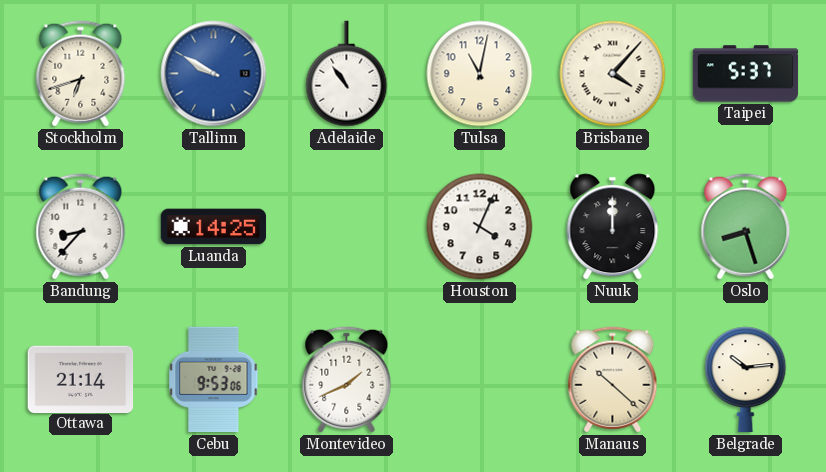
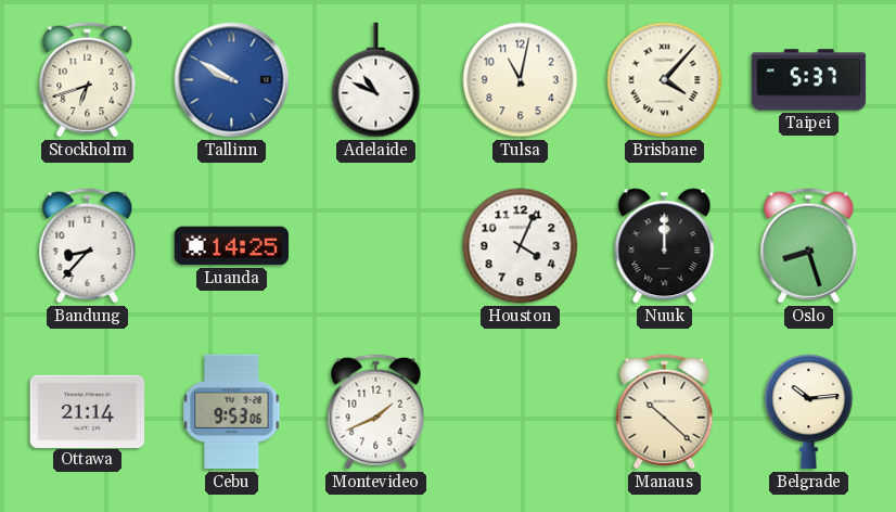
Adelaide: 10:54 -> 10:49 (376, 80)
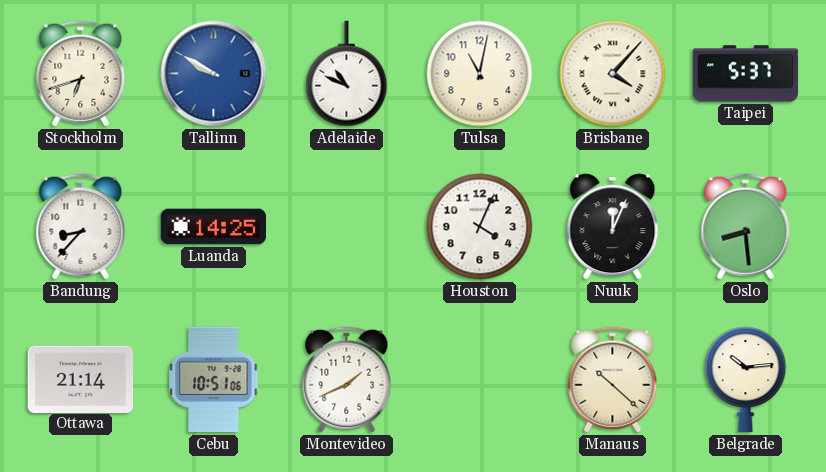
Nuuk: 12:00 -> 12:04 (613, 227)
Oslo: 8:27 -> 8:29 (746, 227)
Cebu: 9:53 -> 10:51 (214, 380)
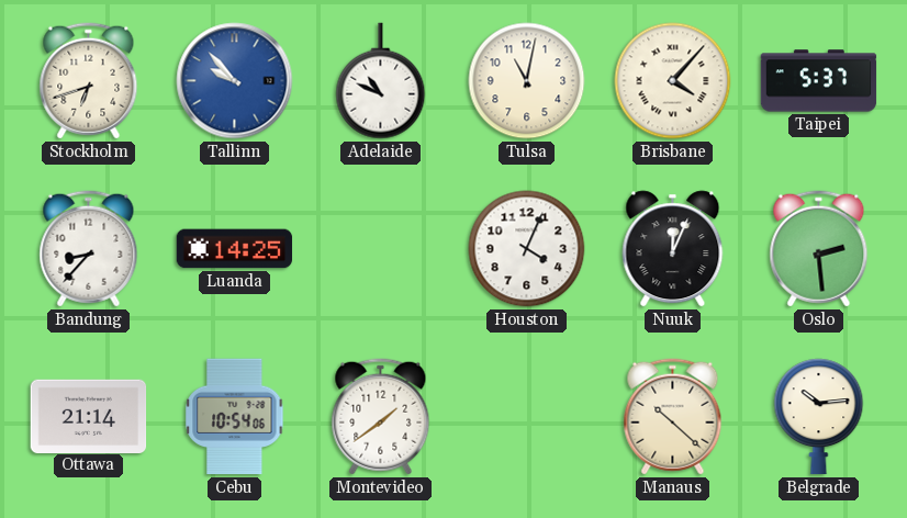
Tallinn: 9:50 -> 9:53 (235, 81)
Oslo: 8:29 -> 2:29 (819, 249)
Cebu: 10:51 -> 10:54 (235, 417)
Montevideo: 1:41 -> 1:39 (381, 417)
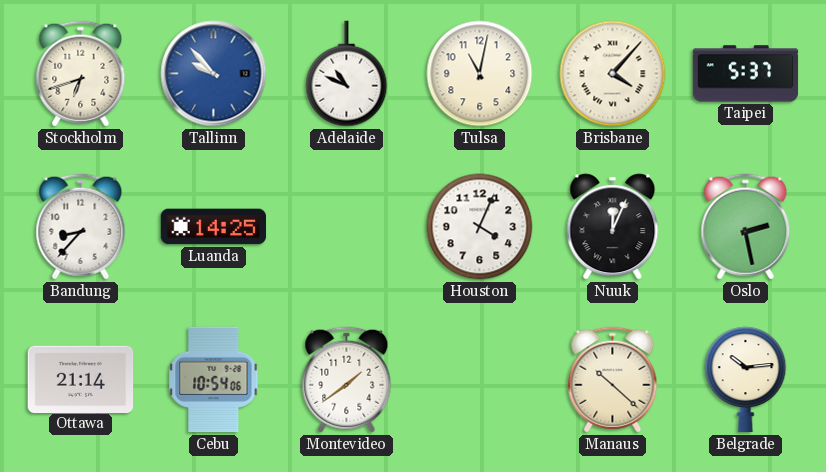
Oslo: 2:29 -> 2:28 (746, 227)
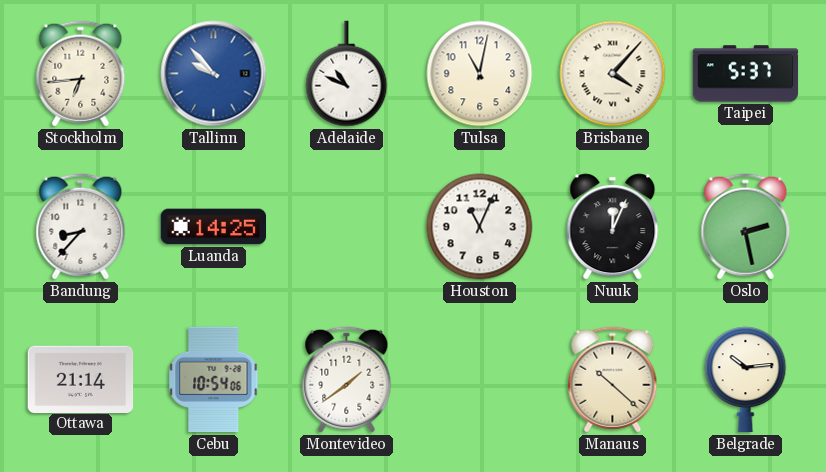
Stockholm: 6:42 -> 6:44 (81, 74)
Houston: 4:04 -> 11:04 (480, 227)
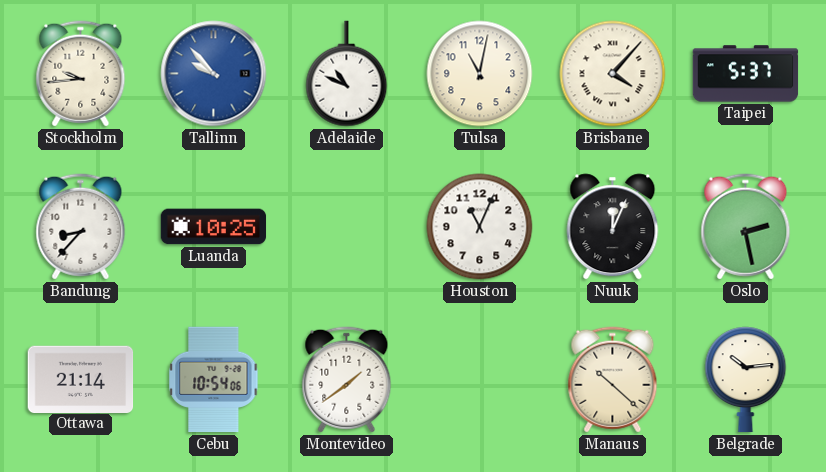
Stockholm: 6:44 -> 9:44 (81, 74)
Luanda: 14:25 -> 10:25 (214, 227)
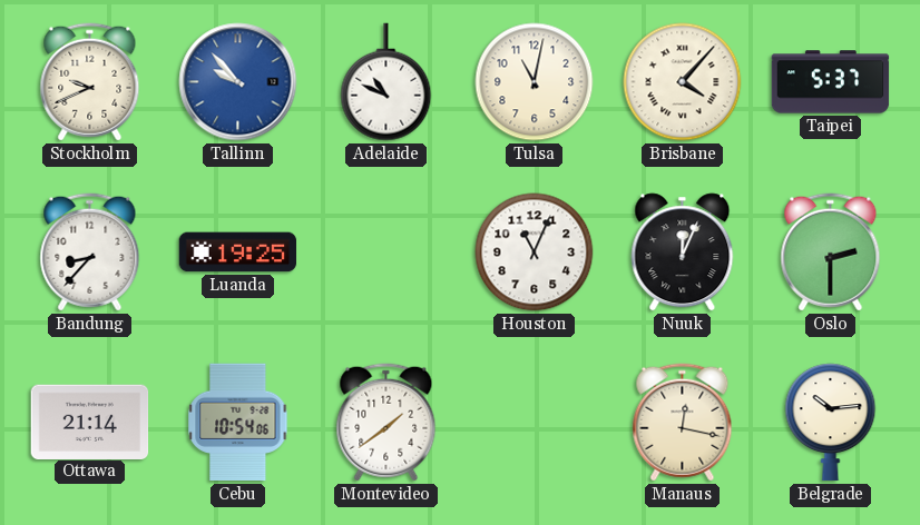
Stockholm: 9:44 -> 9:41 (90, 82)
Luanda: 10:25 -> 19:25 (238, 252)
Oslo: 2:28 -> 2:30 (831, 252)
Manaus: 10:22 -> 12:17 (683, 423)
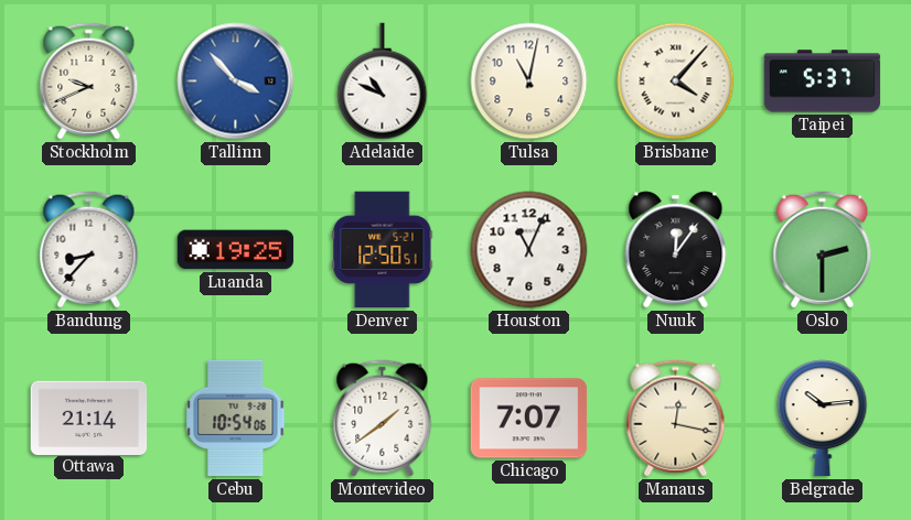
Tallinn: 9:53 -> 3:53 (236, 82)
Denver: none -> 12:50 (383, 250)
Nuuk: 12:04 -> 12:06 (676, 250)
Chicago: none -> 7:07 (529, 419)
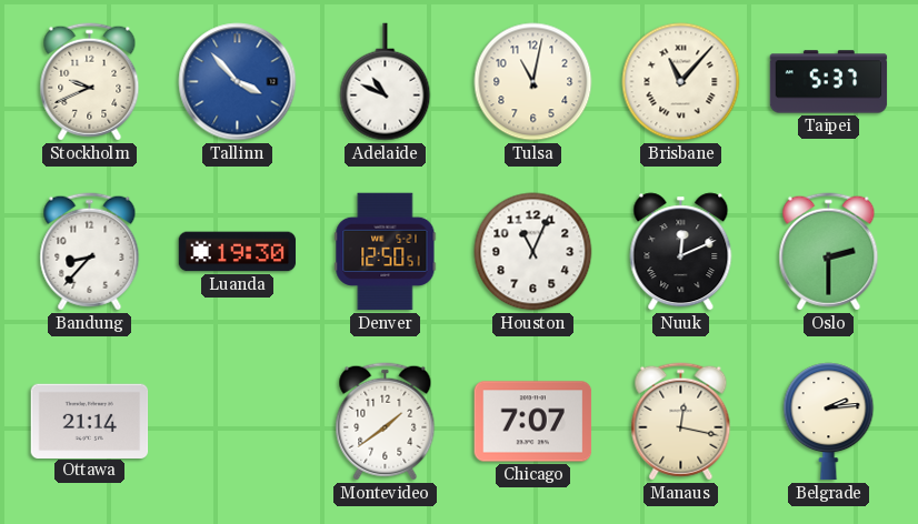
Brisbane: 4:07 -> 11:07 (681, 82)
Luanda: 19:25 -> 19:30 (238, 252)
Nuuk: 12:06 -> 12:11 (681, 252)
Cebu: 10:54 -> none (236, 419)
Belgrade: 10:14 -> 2:14 (829, 422)
